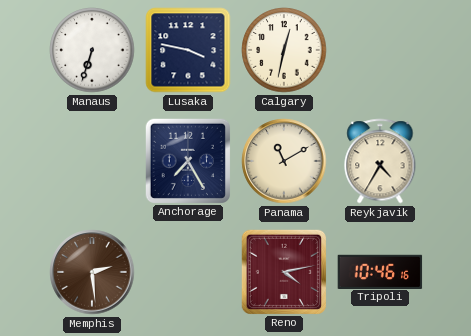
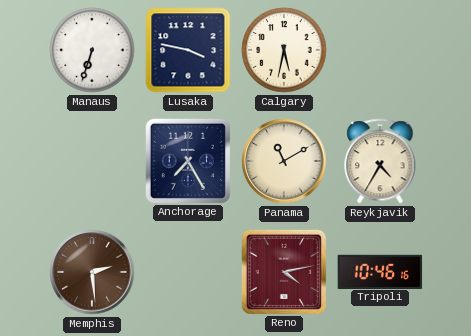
Calgary: 12:32 -> 5:32 (284, 50)
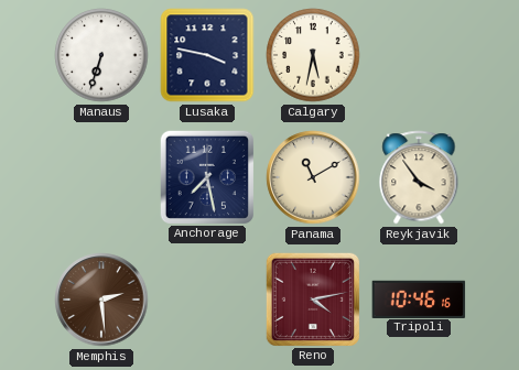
Anchorage: 7:25 -> 7:28 (206, 176)
Reykjavik: 4:35 -> 3:54 (419, 177)
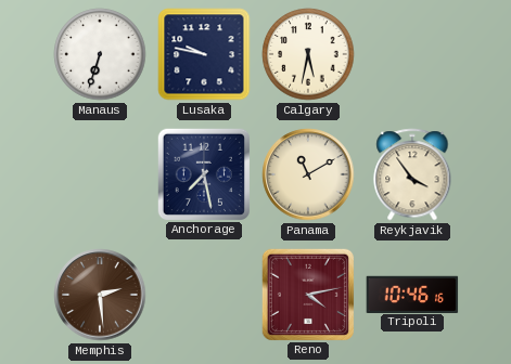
Lusaka: 3:47 -> 9:47 (204, 54)
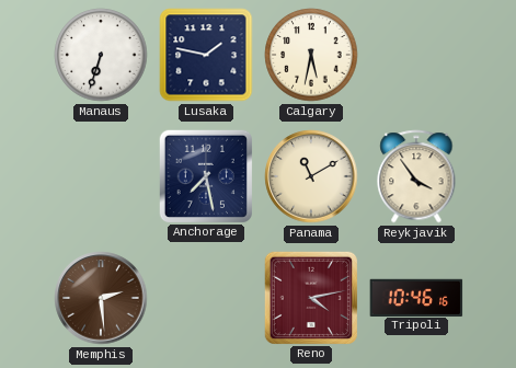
Lusaka: 9:47 -> 1:47 (206, 55)
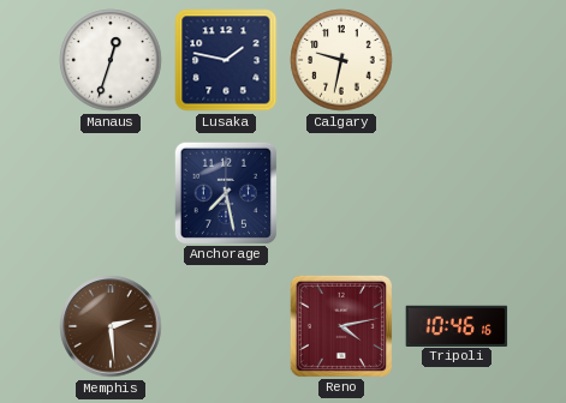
Manaus: 6:33 -> 12:33 (111, 60)
Calgary: 5:32 -> 9:32 (341, 60)
Panama: 11:10 -> none (311, 176)
Reykjavik: 3:54 -> none (416, 176)
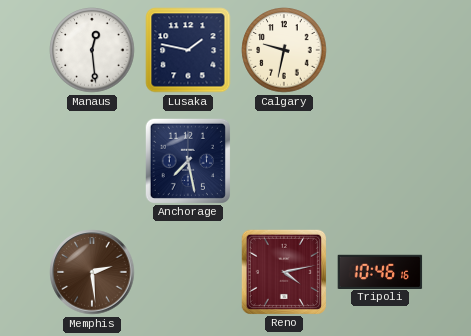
Manaus: 12:33 -> 12:29 (92, 50)
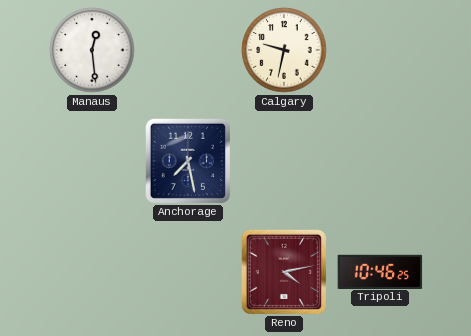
Lusaka: 1:47 -> none (188, 50)
Memphis: 2:29 -> none (92, 272)
Tripoli: 10:46:16 -> 10:46:25 (380, 271)
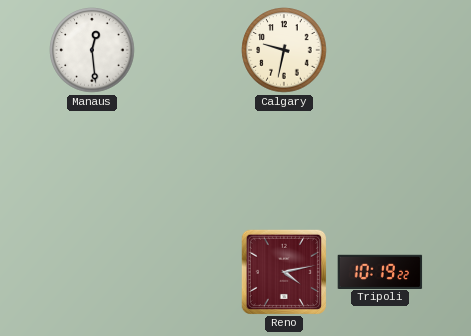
Anchorage: 7:28 -> none (187, 160)
Tripoli: 10:46 -> 10:19 (380, 271)
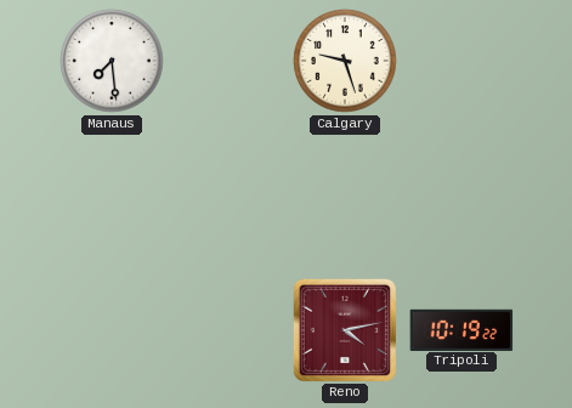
Manaus: 12:29 -> 7:29 (112, 61)
Calgary: 9:32 -> 9:27 (345, 61)
